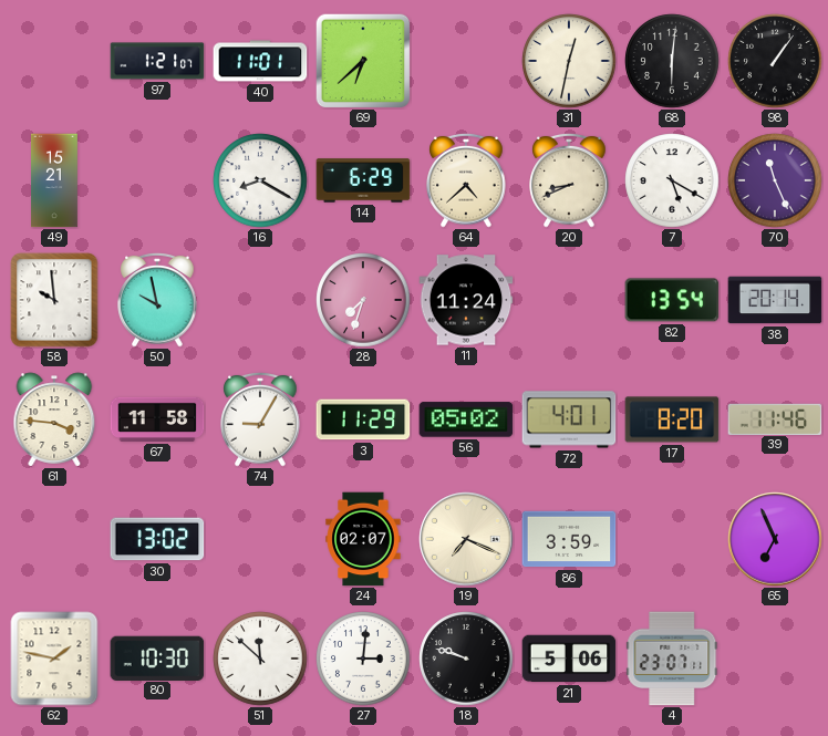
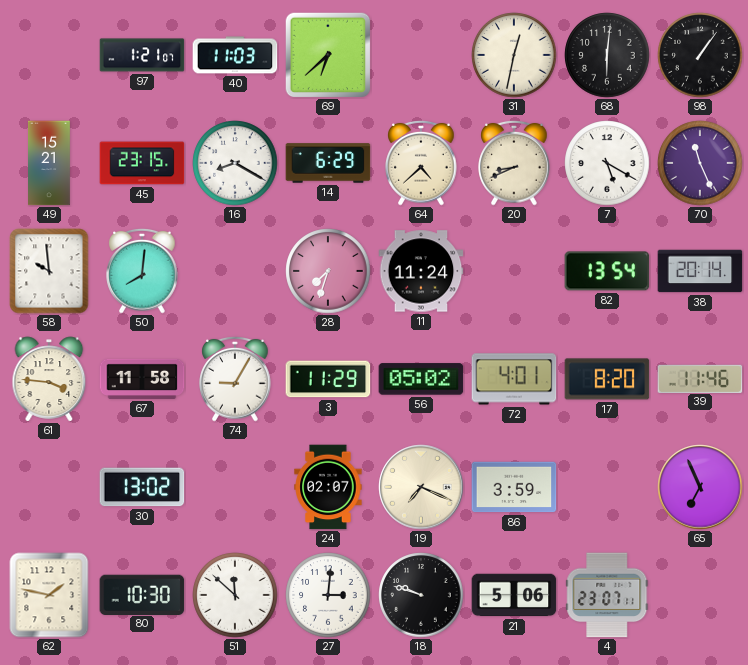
40: 11:01 -> 11:03 (235, 55)
45: none -> 23:15 (142, 163)
50: 9:58 -> 8:01 (142, 271)
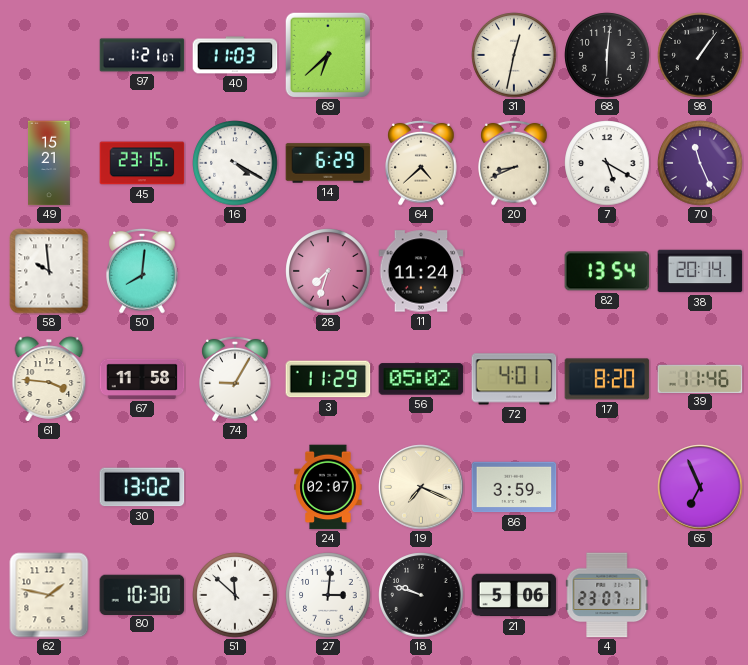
16: 8:20 -> 4:20 (235, 163)
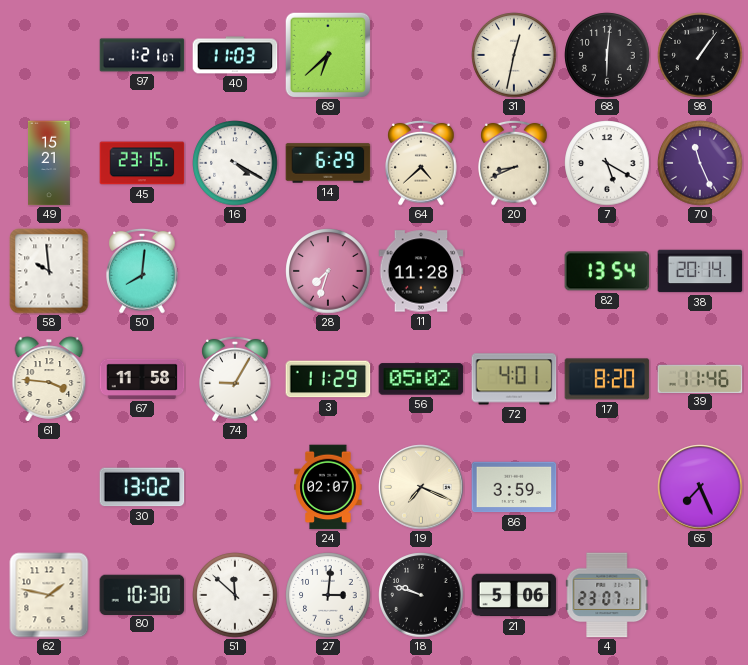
11: 11:24 -> 11:28 (421, 271)
65: 6:56 -> 7:26 (700, 487)
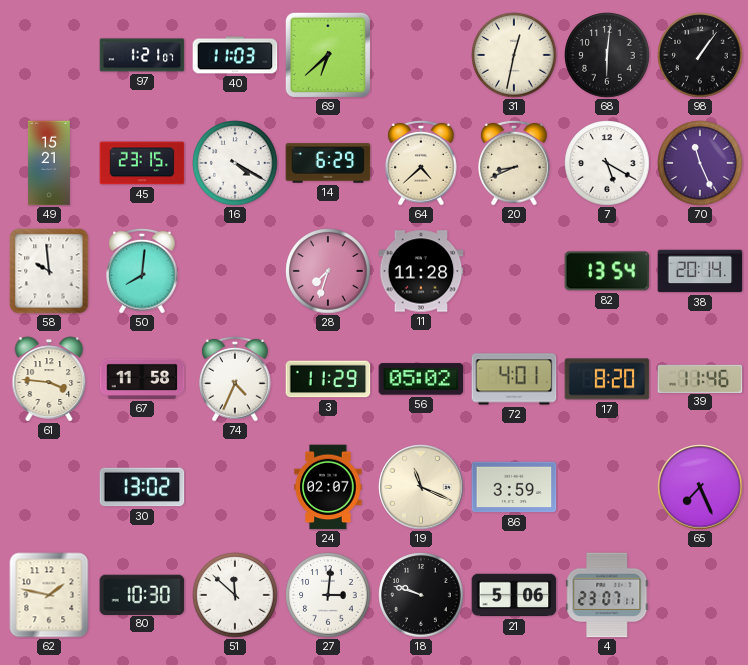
74: 9:05 -> 4:34 (235, 379)
19: 7:19 -> 11:19 (421, 487)
